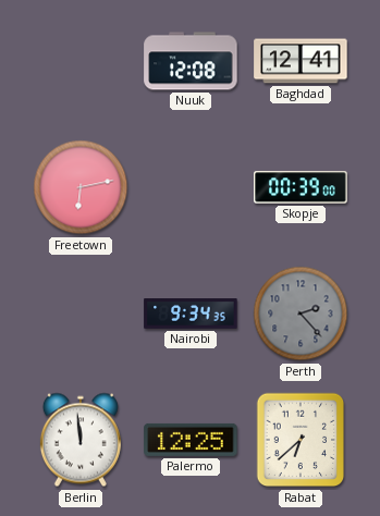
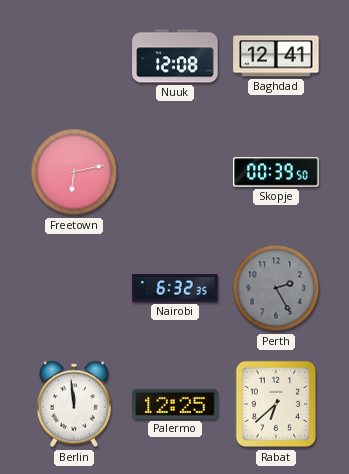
Skopje: 00:39:00 -> 00:39:50 (276, 172)
Nairobi: 9:34 -> 6:32 (175, 288)
Perth: 2:23 -> 2:25 (276, 288)
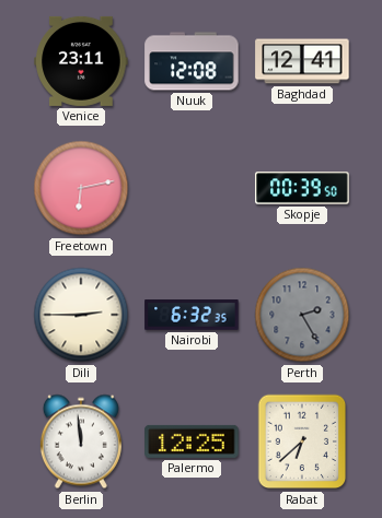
Venice: none -> 23:11 (81, 61)
Dili: none -> 2:45 (81, 315)
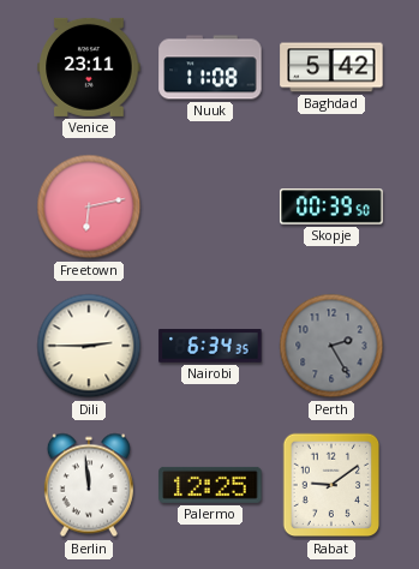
Nuuk: 12:08 -> 11:08 (210, 67)
Baghdad: 12:41 -> 5:42 (331, 67)
Nairobi: 6:32 -> 6:34 (210, 346)
Rabat: 6:38 -> 9:09 (331, 485)
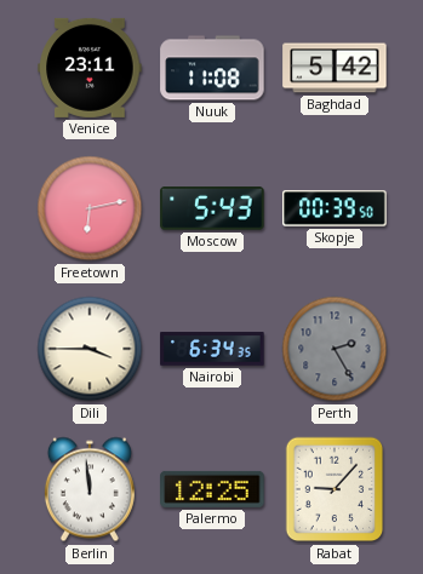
Moscow: none -> 5:43 (212, 208)
Dili: 2:45 -> 3:45 (90, 349)
Rabat: 9:09 -> 9:07 (335, 489)
